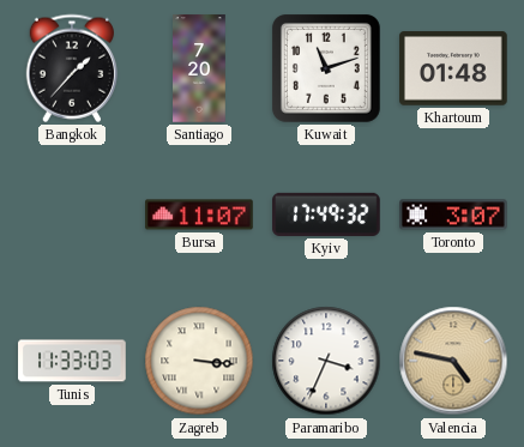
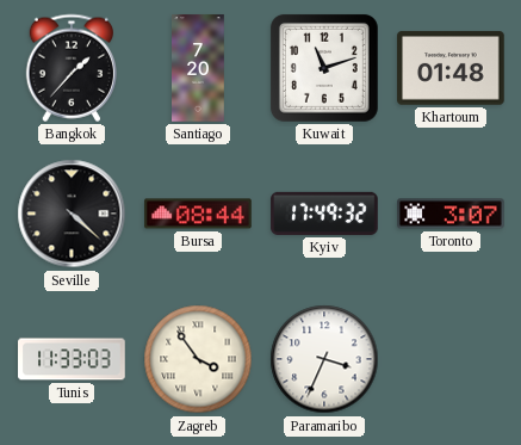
Seville: none -> 4:22 (72, 214)
Bursa: 11:07 -> 08:44 (198, 214)
Zagreb: 3:16 -> 3:54 (198, 359)
Valencia: 4:47 -> none (453, 361)
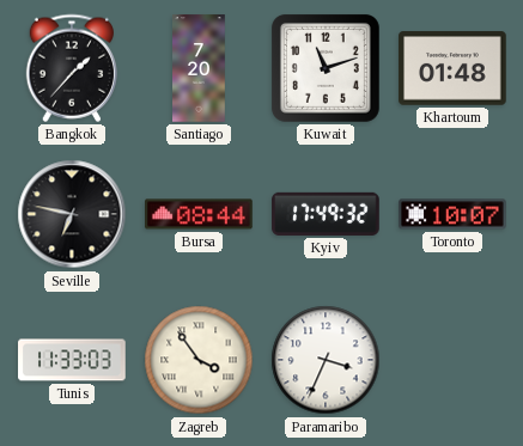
Seville: 4:22 -> 6:47 (72, 214)
Toronto: 3:07 -> 10:07 (452, 214)
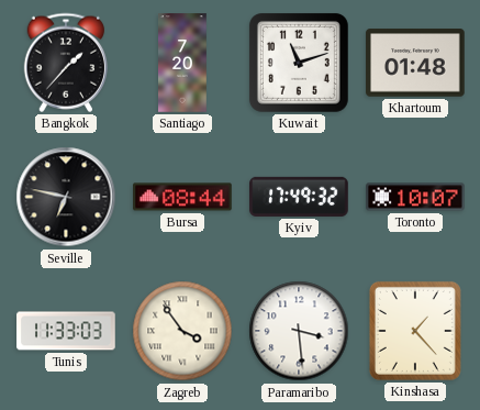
Paramaribo: 3:34 -> 3:29 (299, 331)
Kinshasa: none -> 1:23 (415, 331)
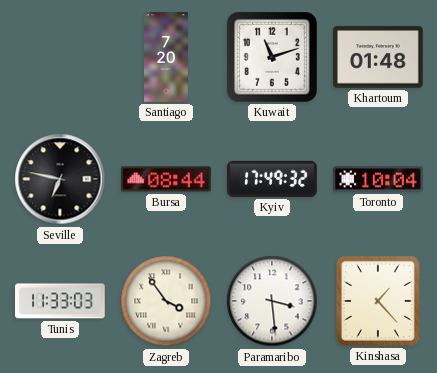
Bangkok: 1:37 -> none (65, 63)
Toronto: 10:07 -> 10:04 (378, 179)
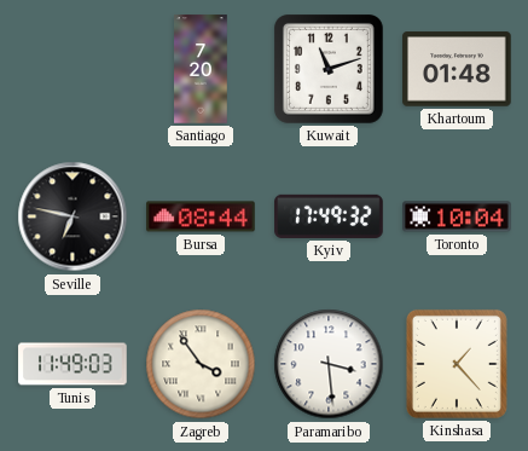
Tunis: 11:33 -> 11:49 (72, 364)
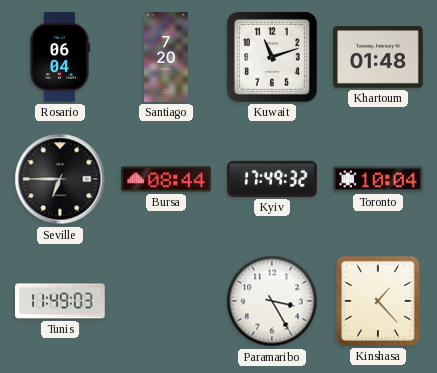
Rosario: none -> 06:04 (60, 57)
Seville: 6:47 -> 6:45 (60, 179)
Zagreb: 3:54 -> none (201, 364)
Paramaribo: 3:29 -> 3:25 (272, 301)
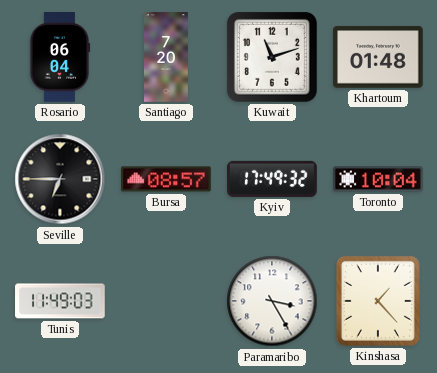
Bursa: 08:44 -> 08:57 (166, 179)
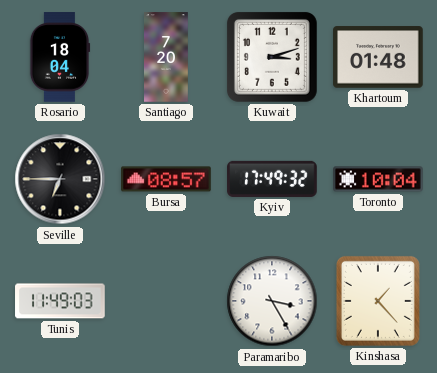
Rosario: 06:04 -> 18:04 (60, 57)
Kuwait: 11:12 -> 3:12 (272, 57)
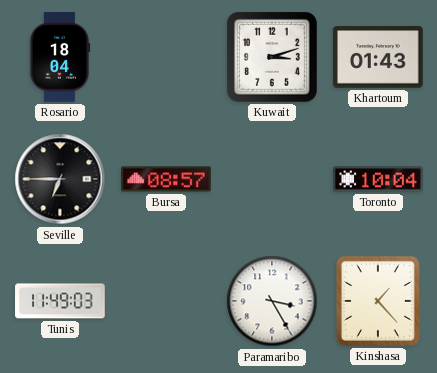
Santiago: 7:20 -> none (167, 57)
Khartoum: 01:48 -> 01:43 (378, 57)
Kyiv: 17:49 -> none (272, 179)
